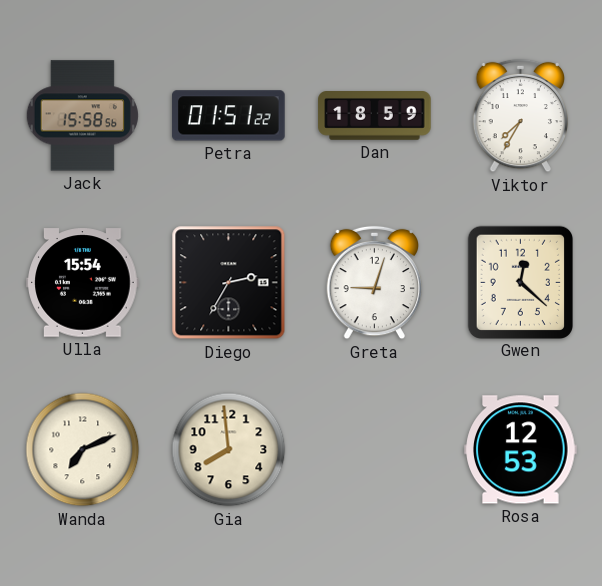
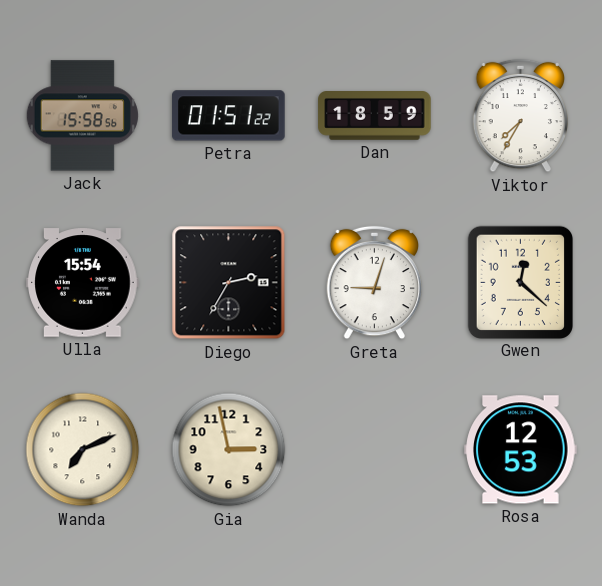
Gia: 7:59 -> 2:58 (229, 450)
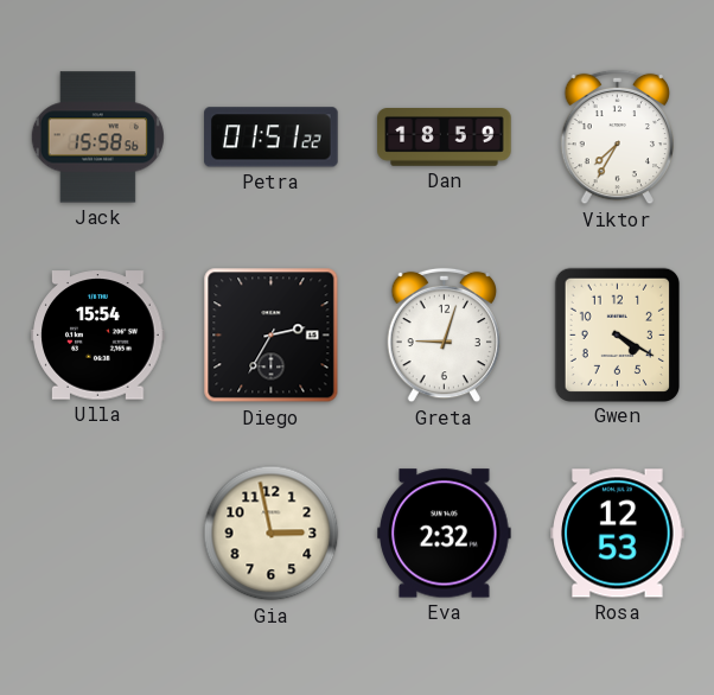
Gwen: 12:22 -> 4:20 (617, 334)
Wanda: 7:11 -> none (83, 450)
Eva: none -> 2:32 (445, 534)
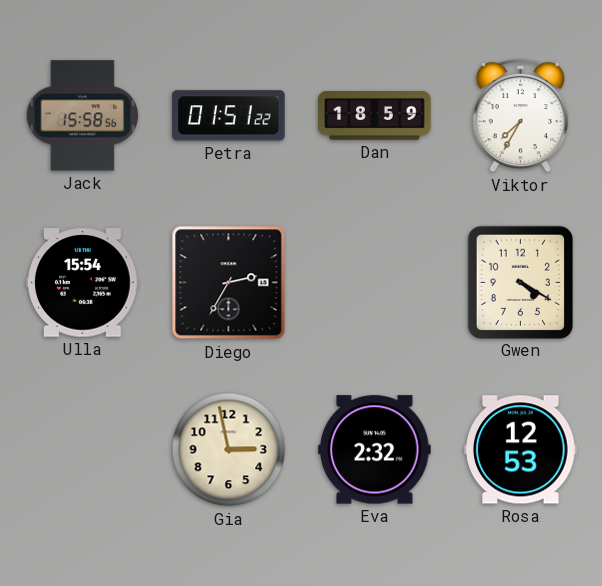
Greta: 9:03 -> none (445, 336)
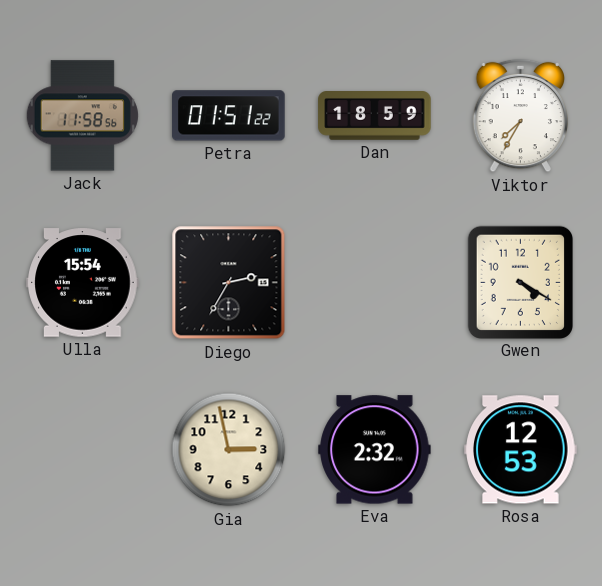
Jack: 15:58 -> 11:58 (82, 116)
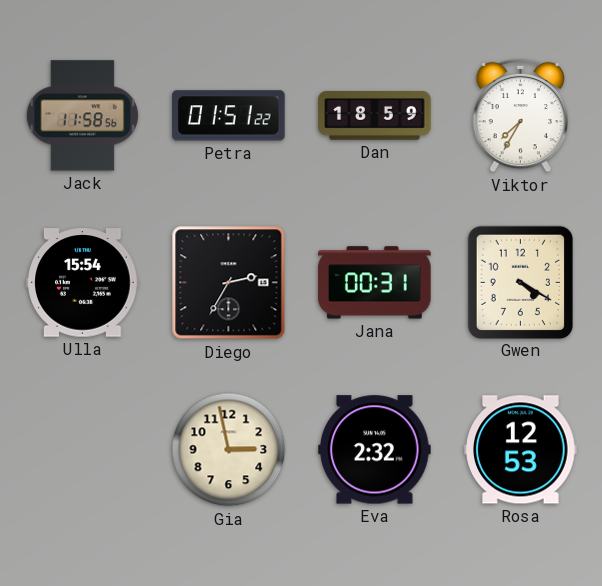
Jana: none -> 00:31 (375, 283)
